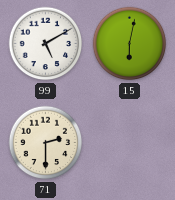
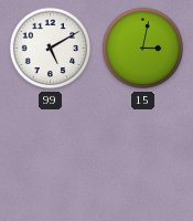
15: 6:02 -> 3:02 (143, 49)
71: 2:30 -> none (46, 143)
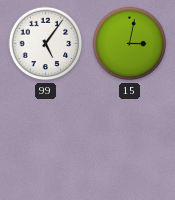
99: 5:10 -> 5:06 (46, 44)
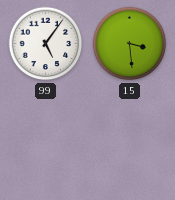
15: 3:02 -> 3:29 (130, 44)
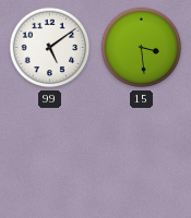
99: 5:06 -> 5:09 (50, 48)
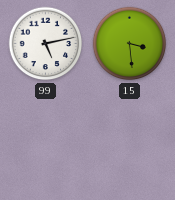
99: 5:09 -> 5:13 (46, 44)
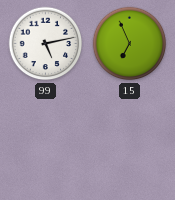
15: 3:29 -> 6:56 (130, 44)
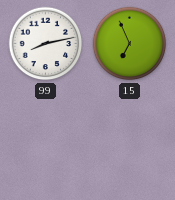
99: 5:13 -> 8:13 (46, 44)
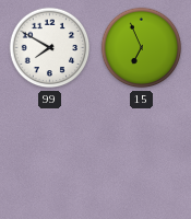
99: 8:13 -> 7:50 (50, 48)
